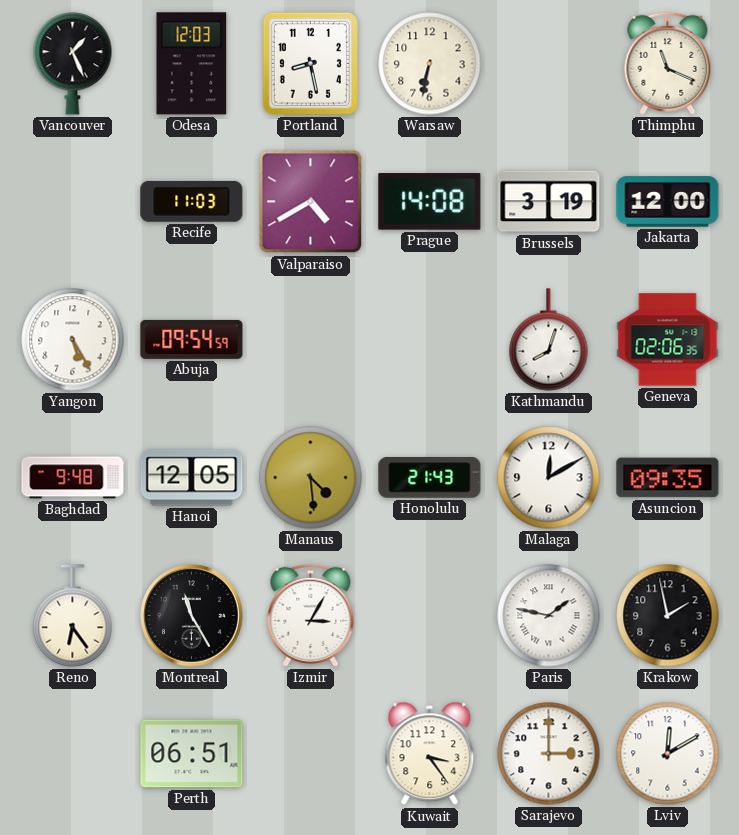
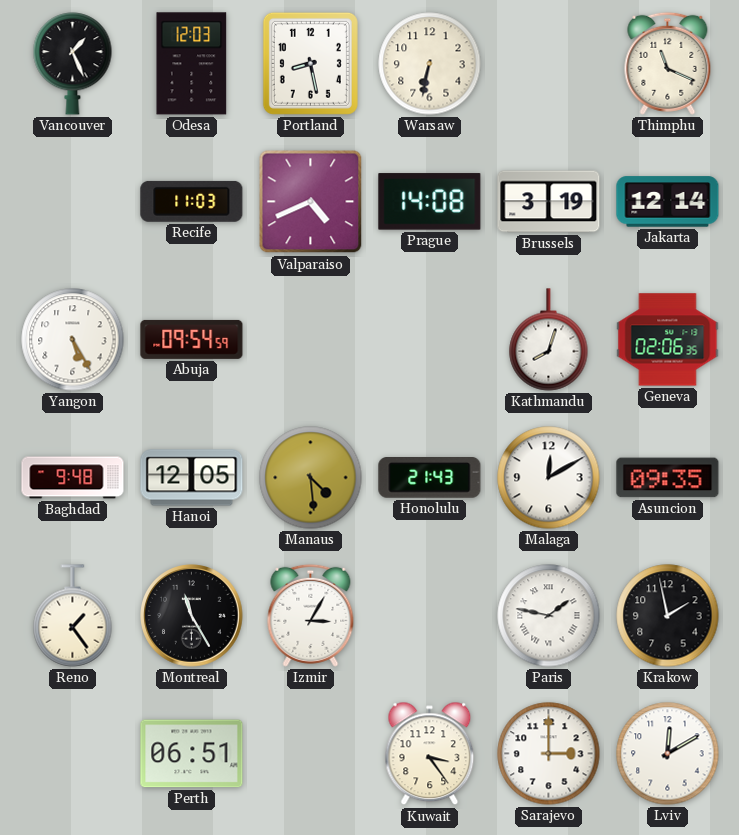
Valparaiso: 4:40 -> 4:41 (311, 202)
Jakarta: 12:00 -> 12:14 (668, 202)
Reno: 6:24 -> 1:24 (73, 616)
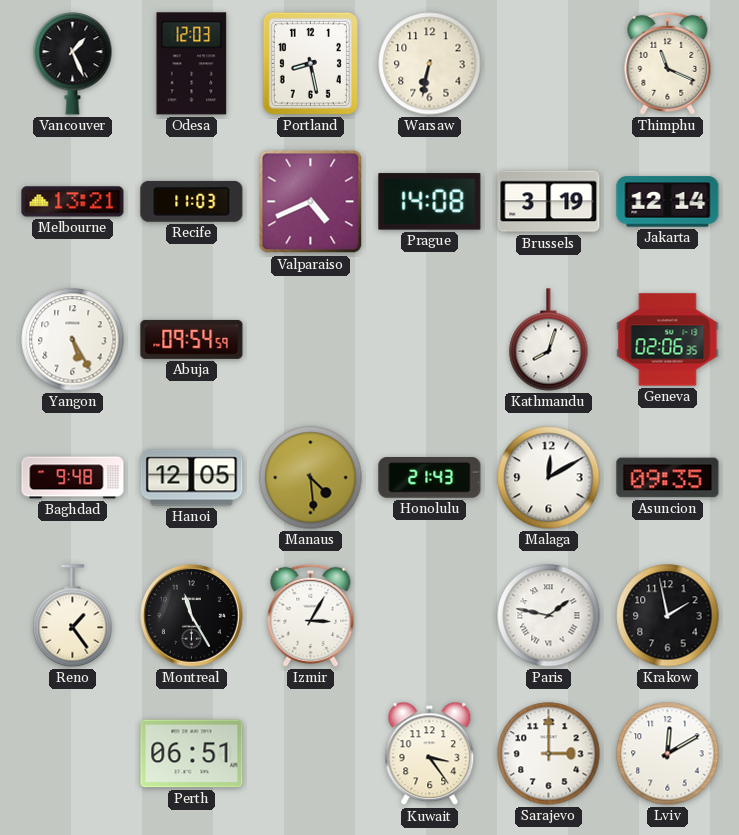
Melbourne: none -> 13:21 (73, 202)
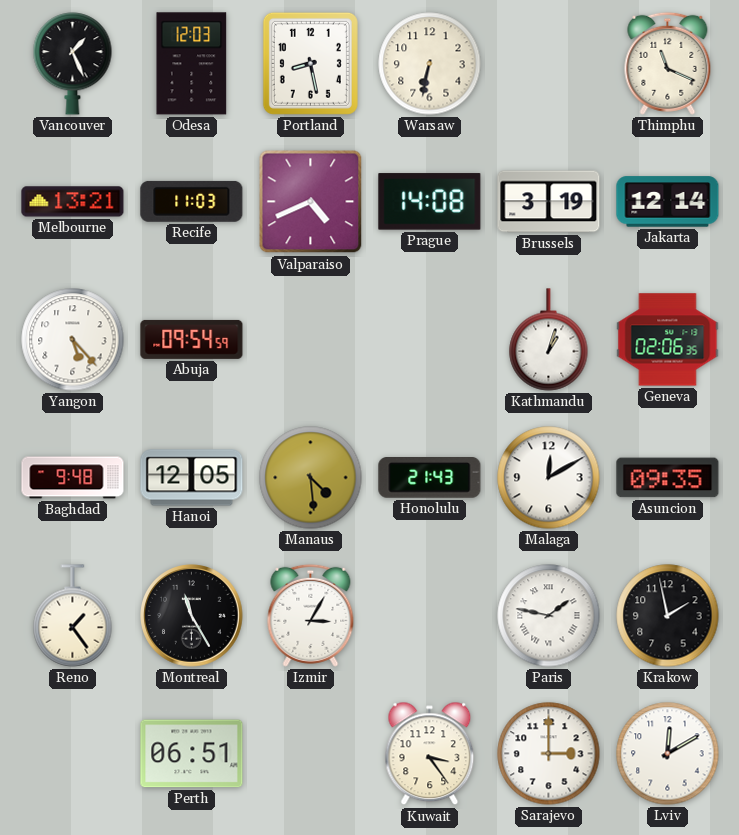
Yangon: 5:25 -> 5:23 (73, 340)
Kathmandu: 8:03 -> 1:03 (549, 340)
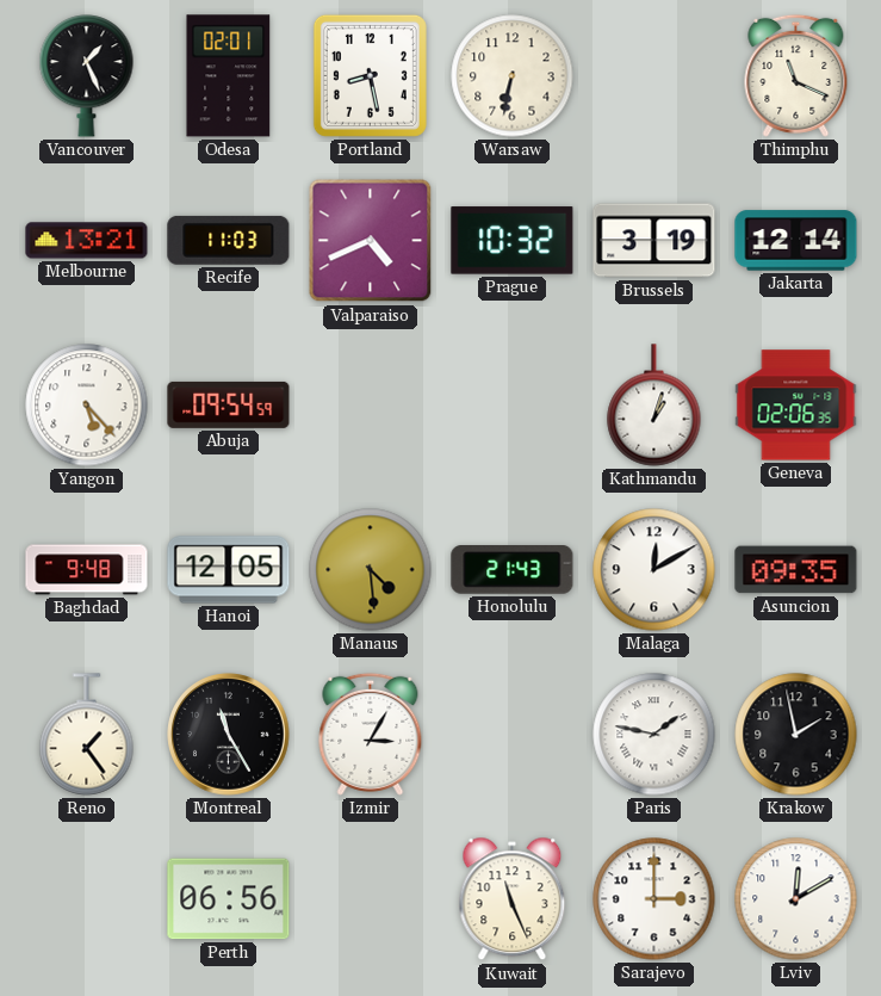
Odesa: 12:03 -> 02:01 (229, 76)
Prague: 14:08 -> 10:32 (513, 241)
Perth: 06:51 -> 06:56 (229, 899)
Kuwait: 3:24 -> 11:26 (513, 899)
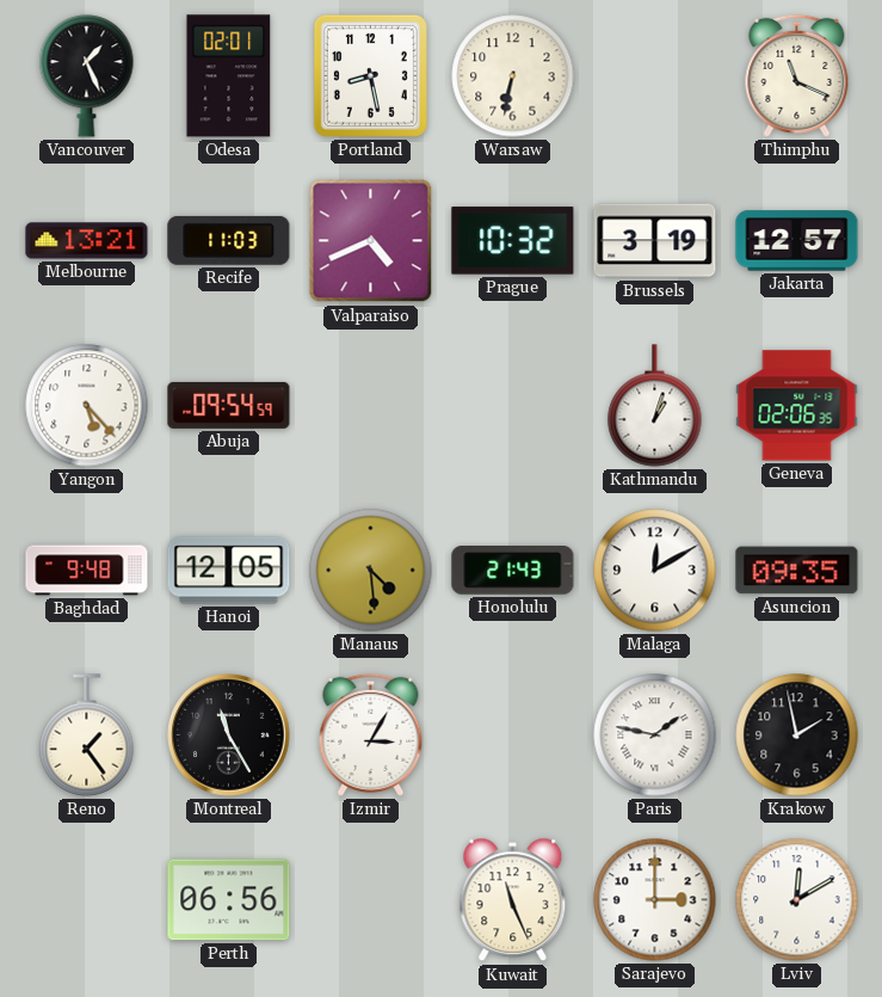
Jakarta: 12:14 -> 12:57 (797, 241)
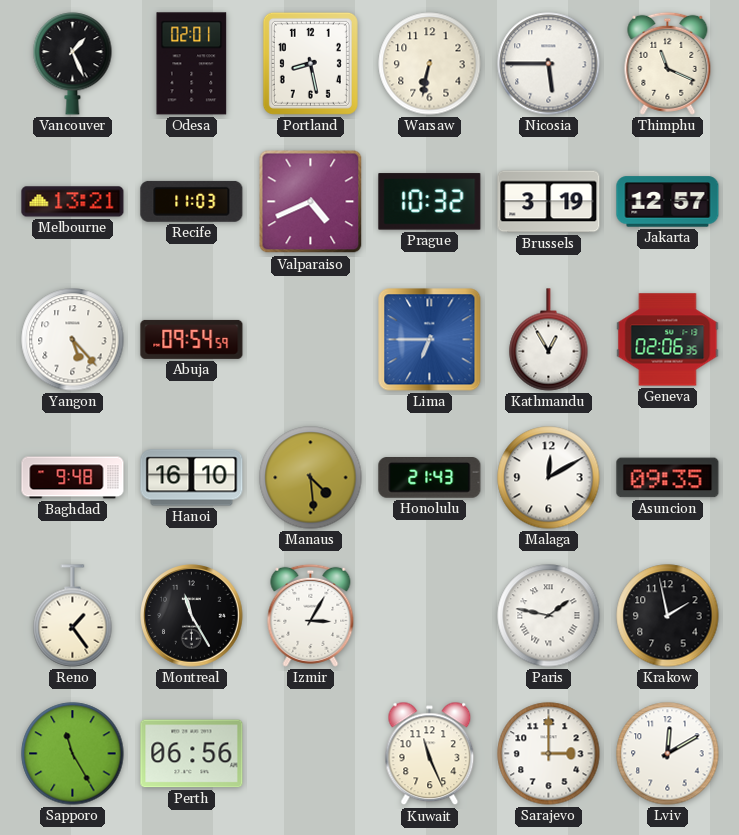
Nicosia: none -> 5:45 (549, 64)
Lima: none -> 6:45 (430, 340)
Kathmandu: 1:03 -> 12:55 (549, 340)
Hanoi: 12:05 -> 16:10 (192, 478)
Sapporo: none -> 11:25 (73, 754)
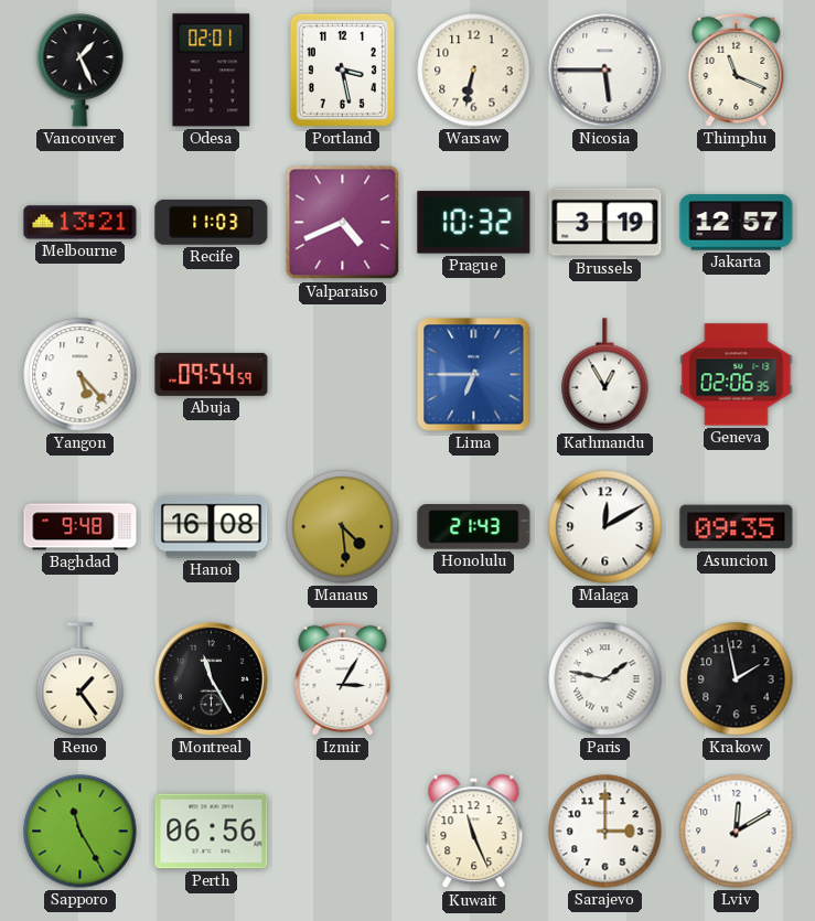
Portland: 8:28 -> 3:28 (342, 69)
Hanoi: 16:10 -> 16:08 (212, 527)
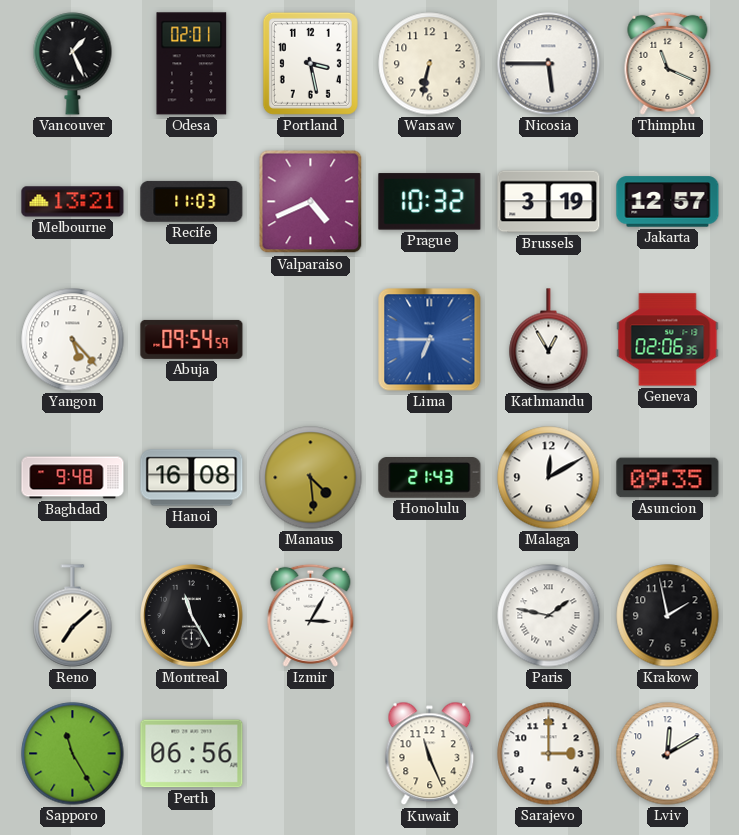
Reno: 1:24 -> 7:08 (73, 616)
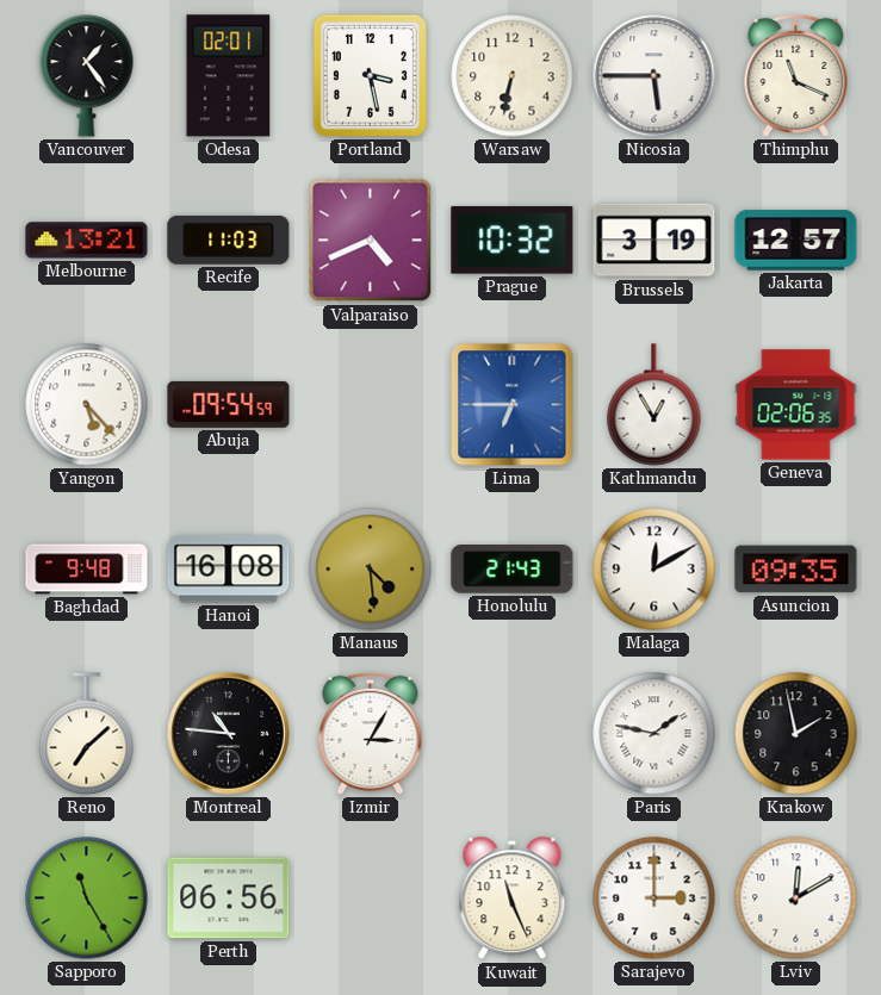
Vancouver: 1:26 -> 1:24 (87, 76)
Montreal: 11:25 -> 10:46 (229, 734)
